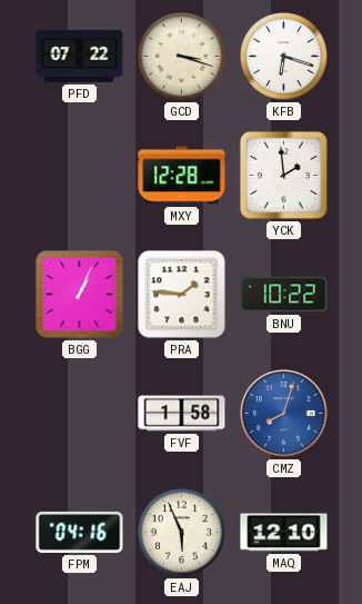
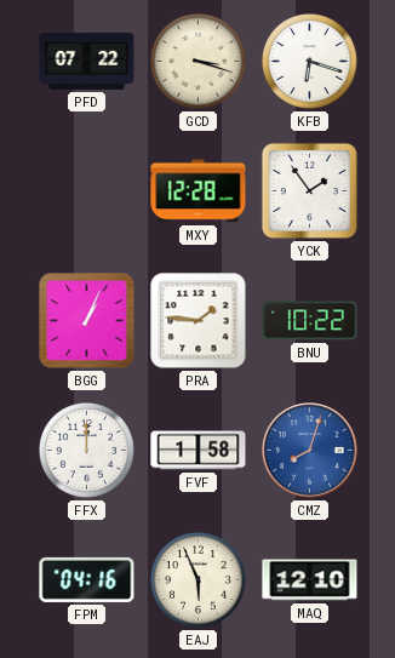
YCK: 1:59 -> 1:54 (309, 190)
FFX: none -> 12:00 (86, 450)
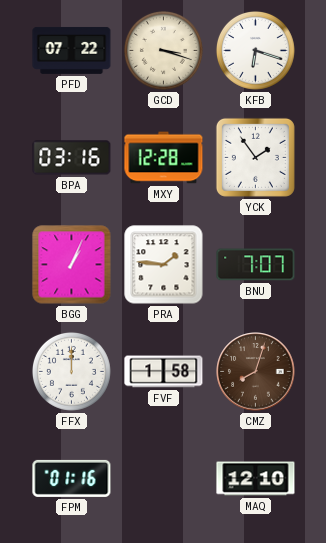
BPA: none -> 03:16 (72, 158)
BNU: 10:22 -> 7:07 (256, 265)
CMZ dial: blue -> brown (256, 372)
FPM: 04:16 -> 01:16 (72, 478)
EAJ: 5:56 -> none (198, 579)
